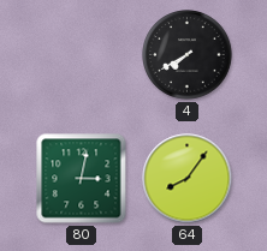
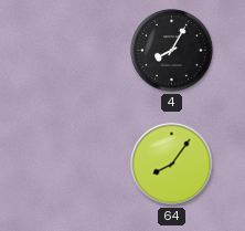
4: 7:40 -> 8:05 (172, 51)
80: 3:02 -> none (82, 179)
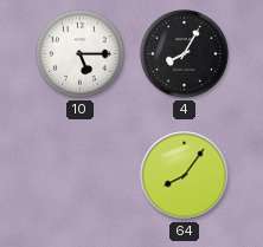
10: none -> 5:15 (81, 54)
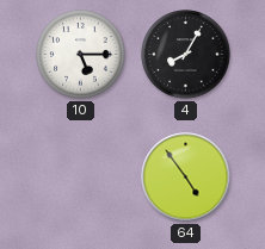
64: 8:06 -> 4:54 (186, 178)
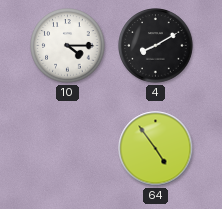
10: 5:15 -> 4:15 (68, 46)
4: 8:05 -> 8:10 (156, 46)
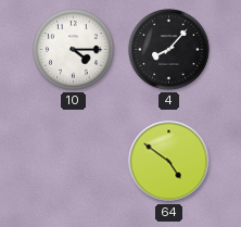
4: 8:10 -> 8:07 (169, 50)
64: 4:54 -> 4:51 (169, 162)
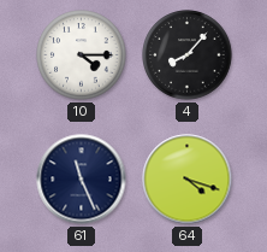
61: none -> 11:26 (82, 180)
64: 4:51 -> 4:18 (188, 180)
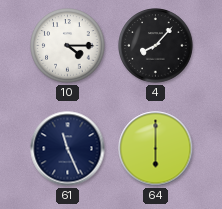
64: 4:18 -> 6:00 (156, 149)
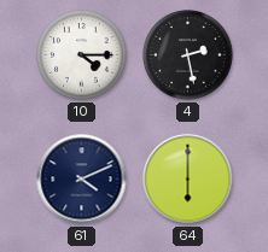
4: 8:07 -> 2:28 (188, 55)
61: 11:26 -> 4:11 (82, 180)
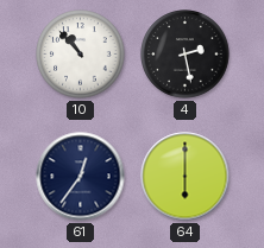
10: 4:15 -> 10:53 (81, 55)
61: 4:11 -> 12:36 (81, 177)
